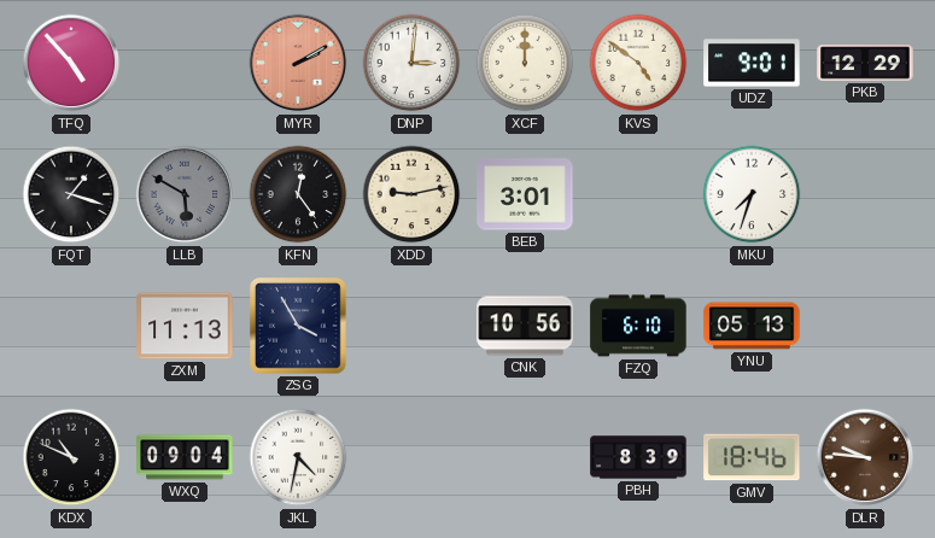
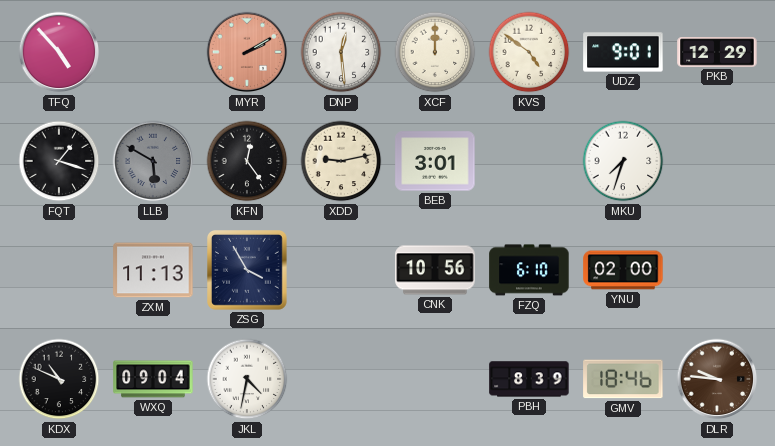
DNP: 3:01 -> 12:29 (341, 52)
YNU: 05:13 -> 02:00 (623, 270)
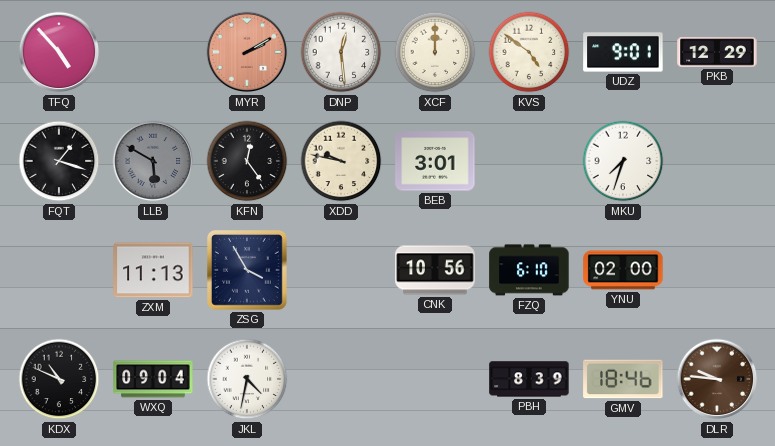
XDD: 9:13 -> 9:47 (341, 161)
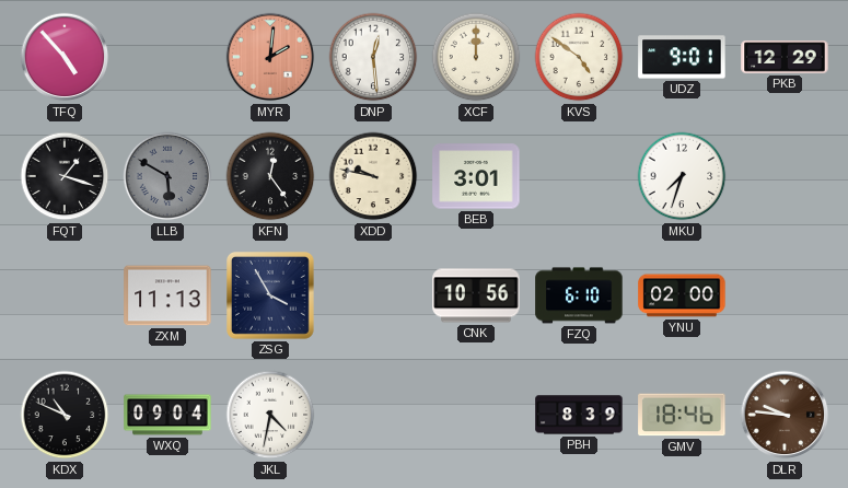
MYR: 2:10 -> 2:01 (270, 57)
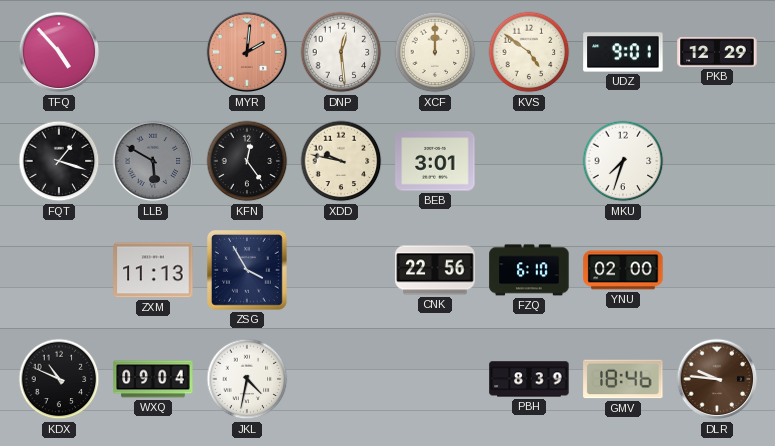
CNK: 10:56 -> 22:56 (435, 270)
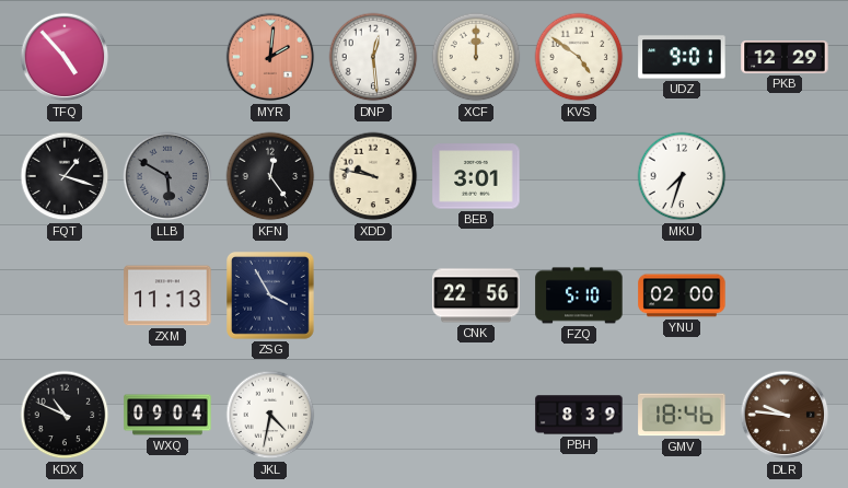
FZQ: 6:10 -> 5:10 (579, 295)
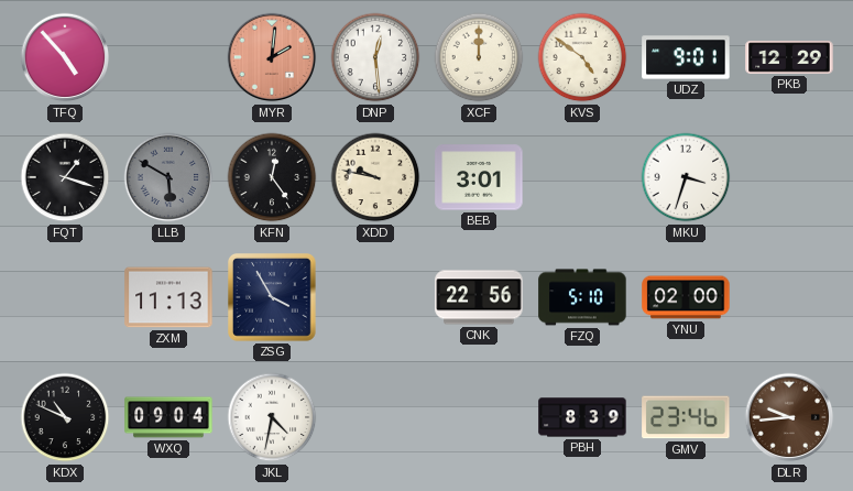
MKU: 7:33 -> 3:33 (686, 177)
GMV: 18:46 -> 23:46 (686, 417)
DLR: 9:46 -> 9:44 (789, 417)
